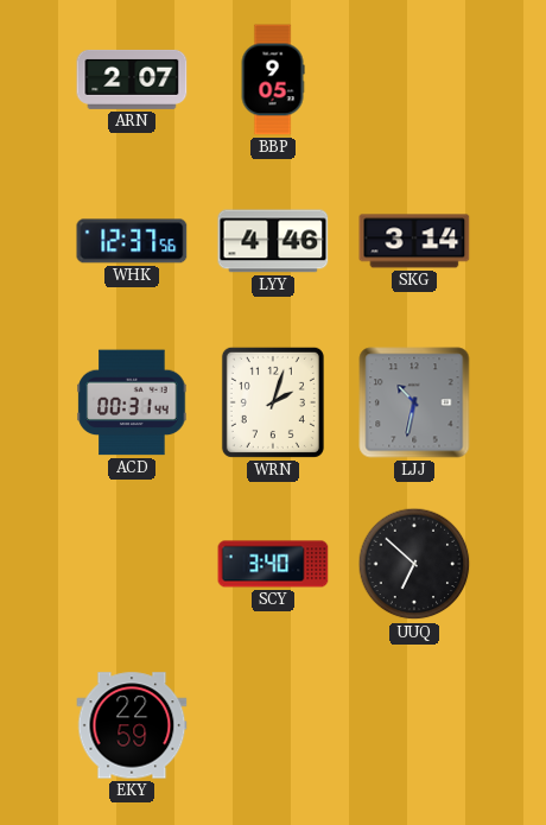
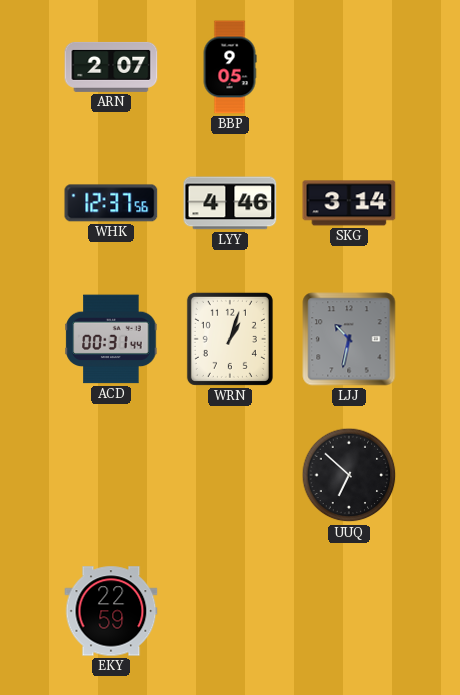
WRN: 2:03 -> 1:03 (230, 339)
SCY: 3:40 -> none (273, 564)
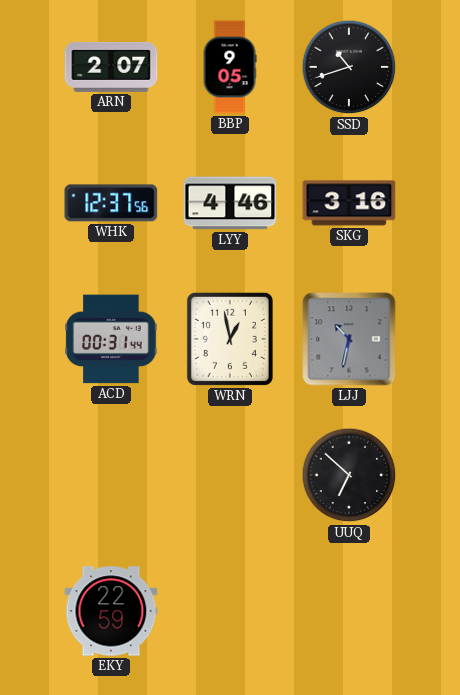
SSD: none -> 10:42 (349, 67)
SKG: 3:14 -> 3:16 (349, 203)
WRN: 1:03 -> 12:58 (230, 339)
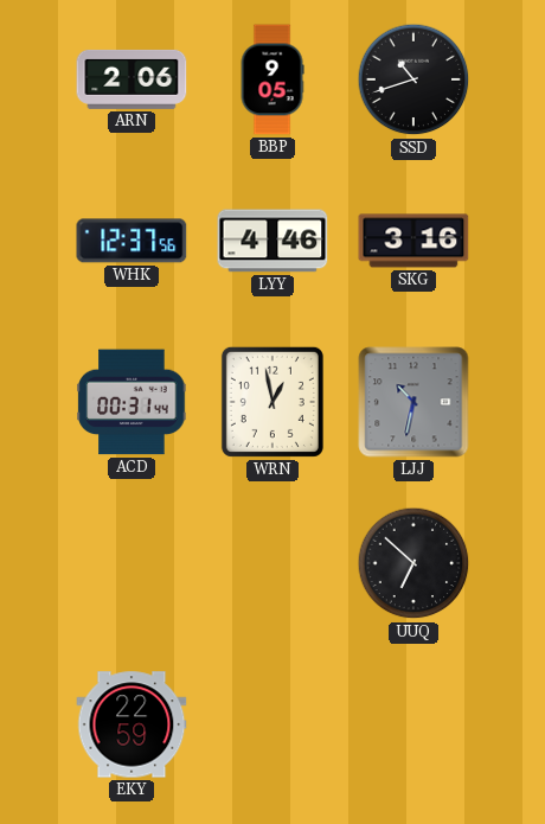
ARN: 2:07 -> 2:06 (132, 79)
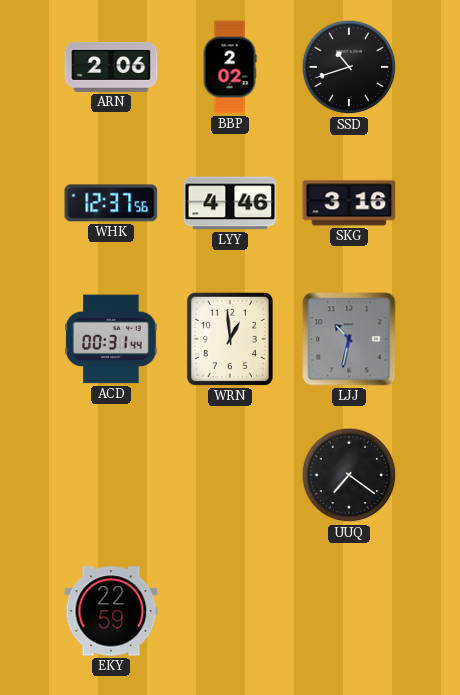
BBP: 9:05 -> 2:02 (230, 67)
WRN: 12:58 -> 12:59 (230, 339)
UUQ: 6:52 -> 7:21 (349, 475)
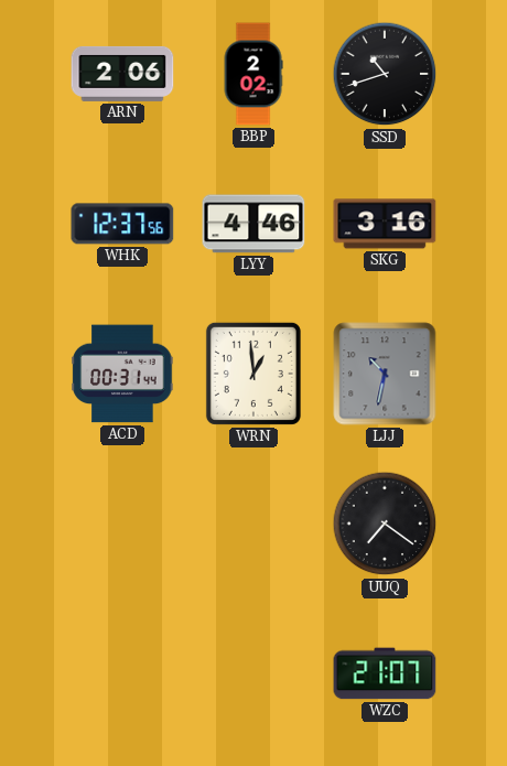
EKY: 22:59 -> none (111, 611)
WZC: none -> 21:07 (385, 673)
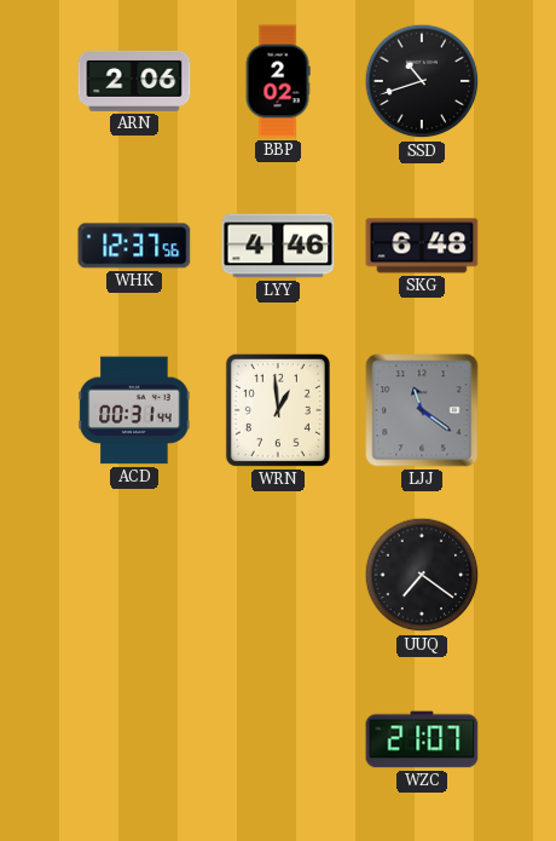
SKG: 3:16 -> 6:48 (422, 246)
LJJ: 10:32 -> 11:21 (422, 410)
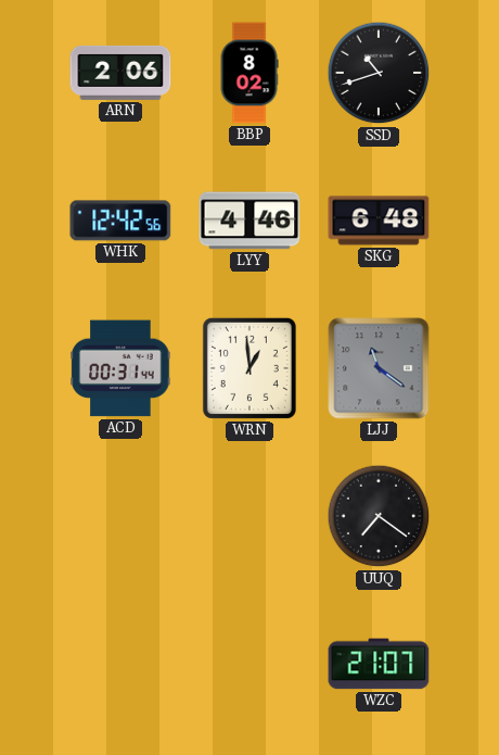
BBP: 2:02 -> 8:02 (250, 73)
WHK: 12:37 -> 12:42 (120, 221)
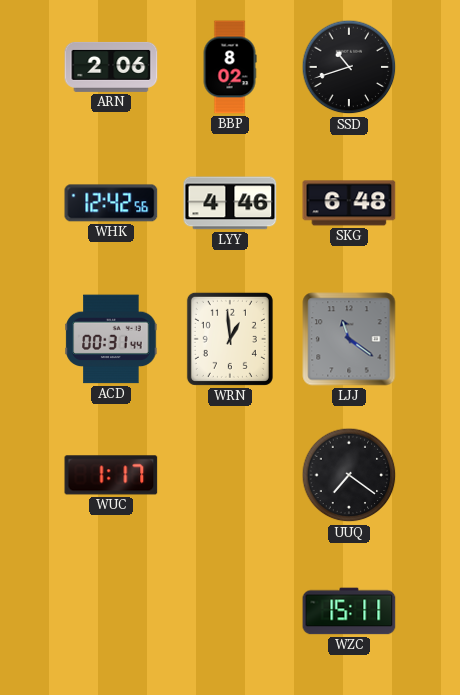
WUC: none -> 1:17 (111, 475)
WZC: 21:07 -> 15:11 (349, 611)
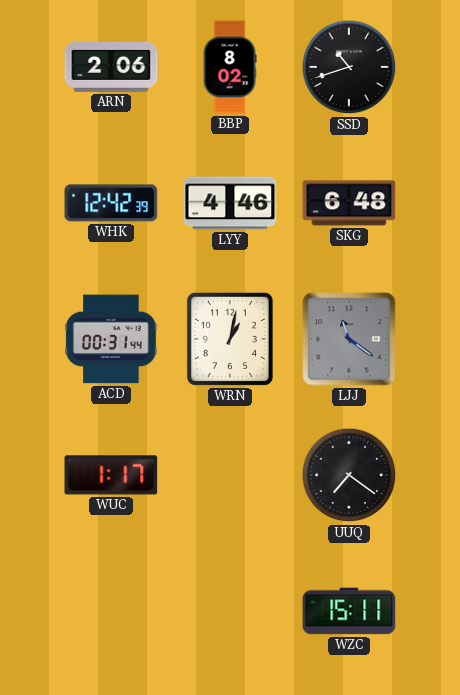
WHK: 12:42:56 -> 12:42:39 (111, 203)
WRN: 12:59 -> 1:02 (230, 339)
